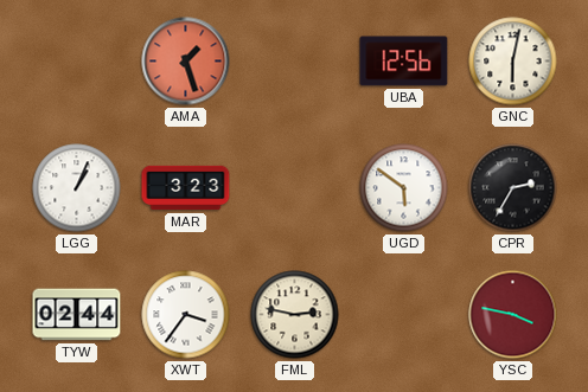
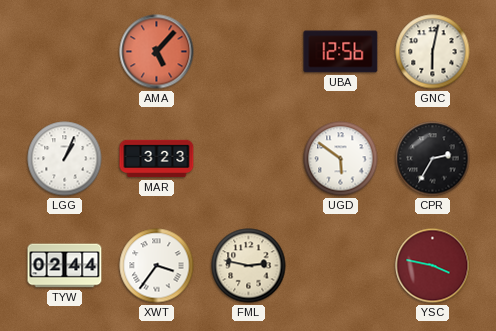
AMA: 1:27 -> 5:07 (157, 52)
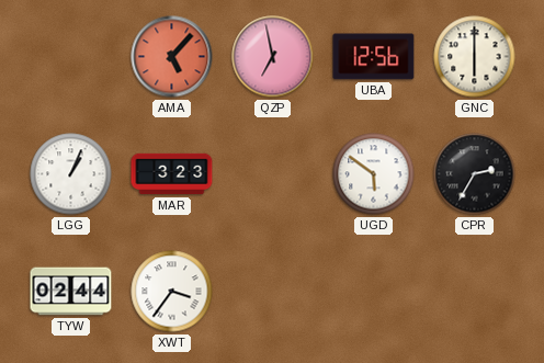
QZP: none -> 6:58 (273, 57)
GNC: 6:02 -> 6:00 (475, 57)
FML: 2:47 -> none (249, 266)
YSC: 3:47 -> none (433, 266)
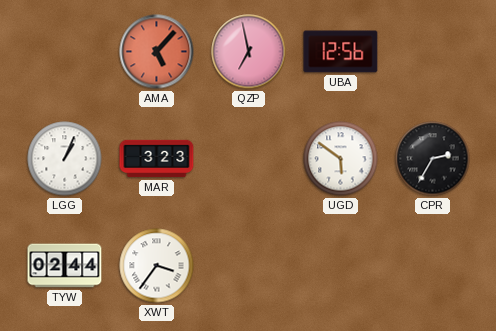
GNC: 6:00 -> none (475, 57)
